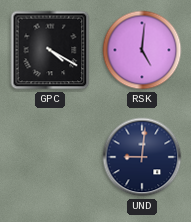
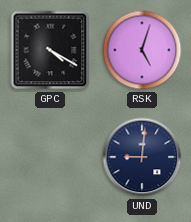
RSK: 5:01 -> 5:03 (142, 50)
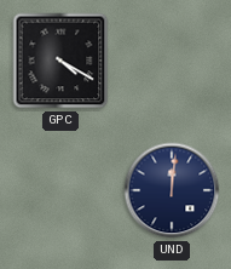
RSK: 5:03 -> none (142, 50)
UND: 9:01 -> 12:01 (172, 190)
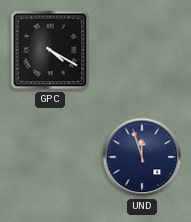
UND: 12:01 -> 11:57 (142, 157)
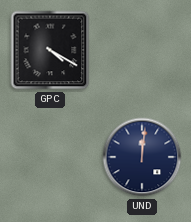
UND: 11:57 -> 12:01 (142, 157)
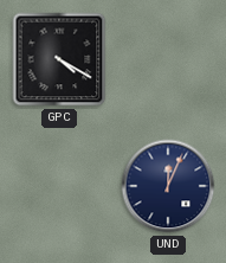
UND: 12:01 -> 12:04 (168, 186)
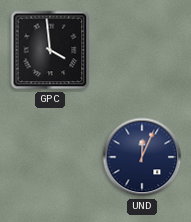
GPC: 4:20 -> 3:59 (50, 50)
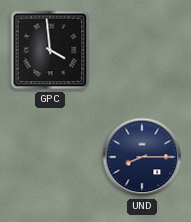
UND: 12:04 -> 8:15 (142, 157)
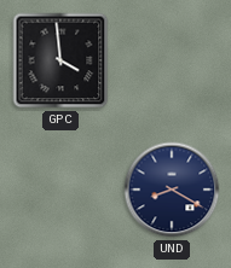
UND: 8:15 -> 8:20 (172, 190)
